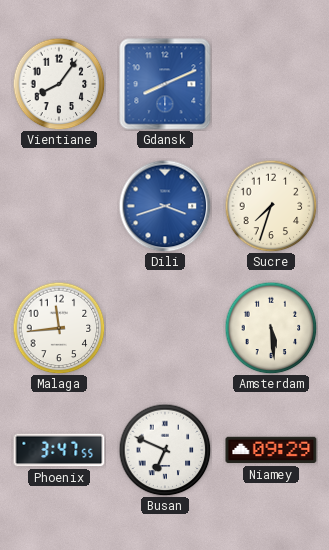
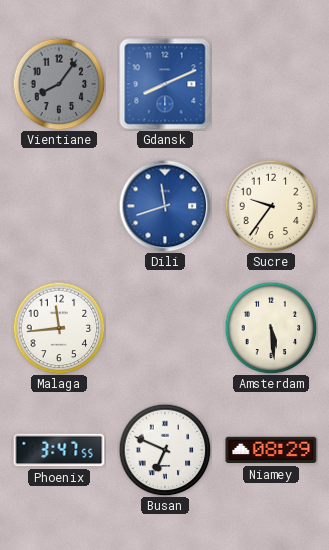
Vientiane dial: white -> grey (59, 84)
Dili: 3:42 -> 11:42 (165, 206)
Sucre: 7:33 -> 9:36 (271, 206)
Niamey: 09:29 -> 08:29 (271, 450)
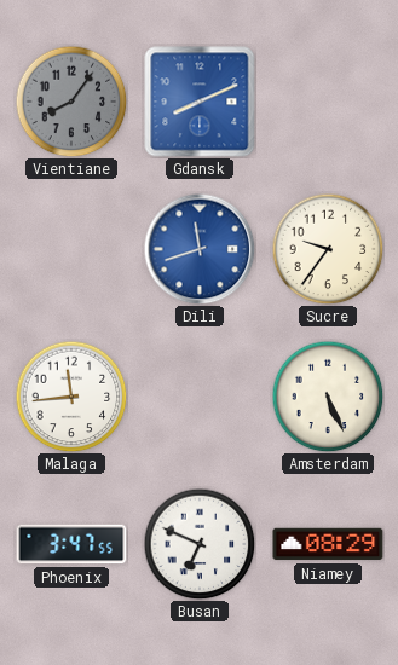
Amsterdam: 5:29 -> 5:26 (328, 397)
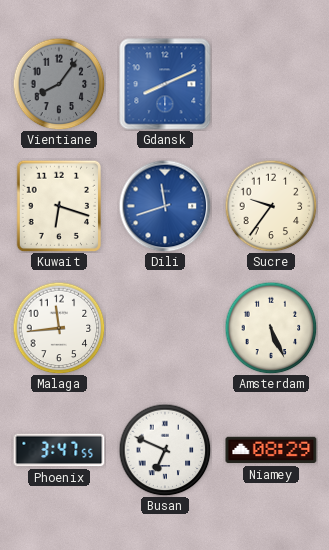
Kuwait: none -> 6:18 (59, 206)
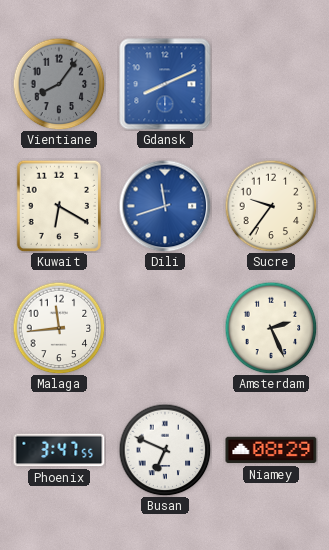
Kuwait: 6:18 -> 6:20 (59, 206)
Amsterdam: 5:26 -> 2:26 (271, 328)
